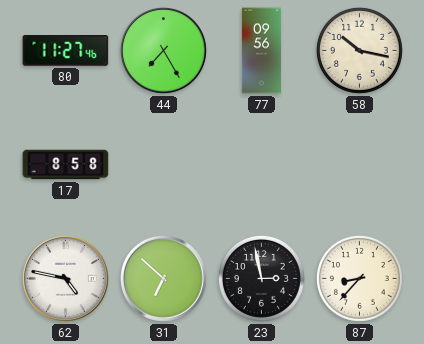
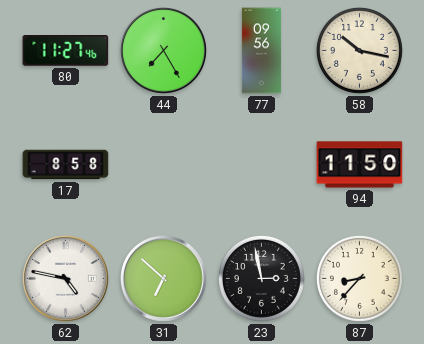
94: none -> 11:50 (360, 165)
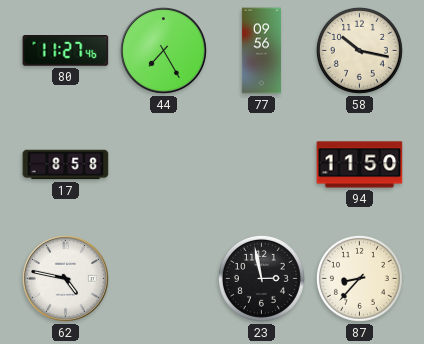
31: 6:52 -> none (164, 279)
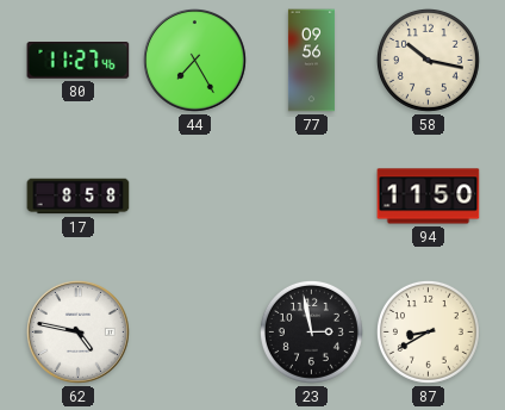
87: 8:37 -> 8:40 (428, 331)
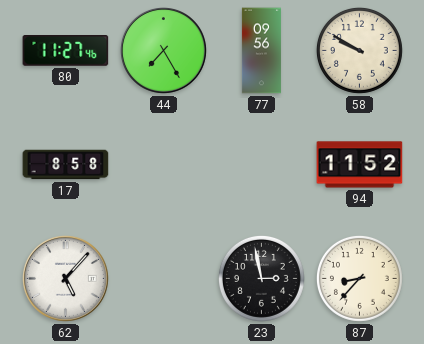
58: 10:17 -> 9:50 (359, 50)
94: 11:50 -> 11:52 (360, 165)
62: 4:47 -> 5:07 (66, 279)
87: 8:40 -> 8:37 (359, 278)
